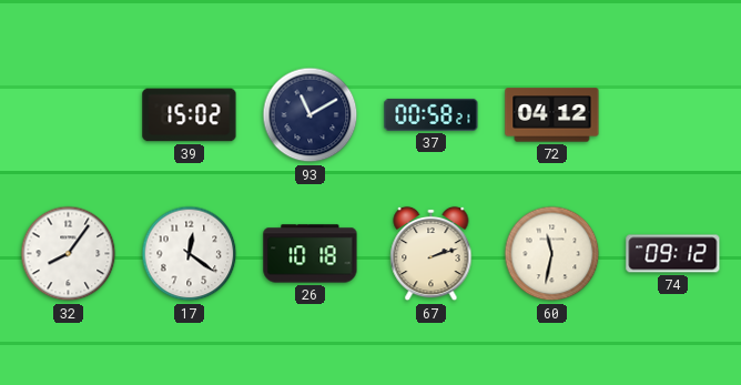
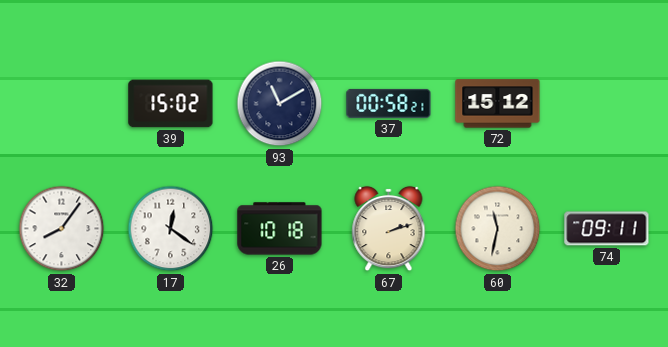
72: 04:12 -> 15:12 (498, 104)
74: 09:12 -> 09:11 (607, 229)
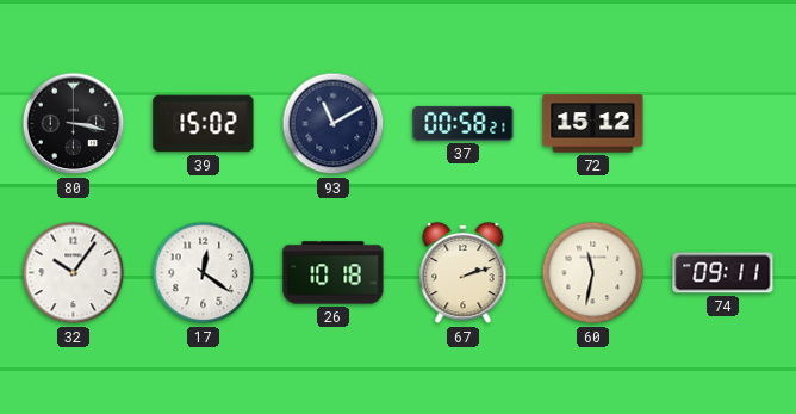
80: none -> 3:17 (74, 124)
32: 8:06 -> 10:06 (74, 273)
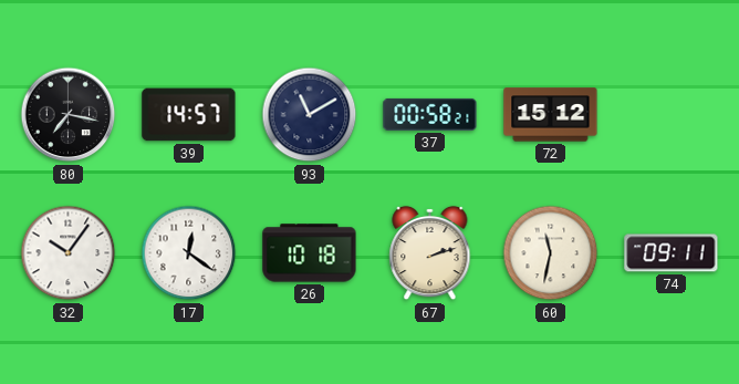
80: 3:17 -> 7:17 (69, 115)
39: 15:02 -> 14:57 (189, 115)
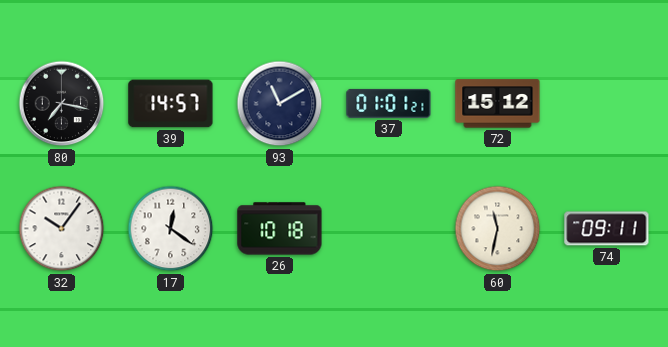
37: 00:58 -> 01:01 (389, 103)
67: 2:12 -> none (430, 253)
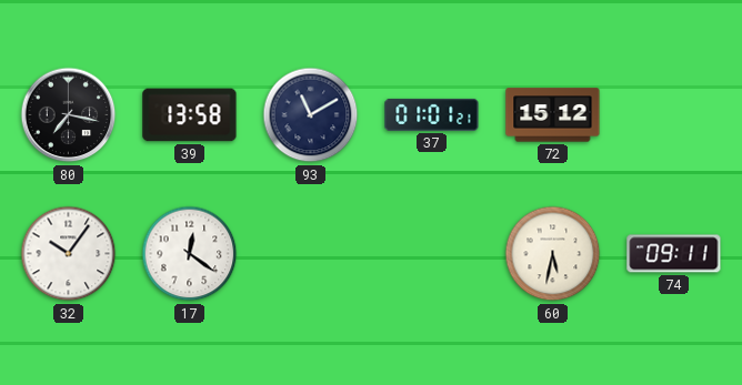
39: 14:57 -> 13:58 (190, 115)
26: 10:18 -> none (280, 229)
60: 11:32 -> 5:32 (553, 254)
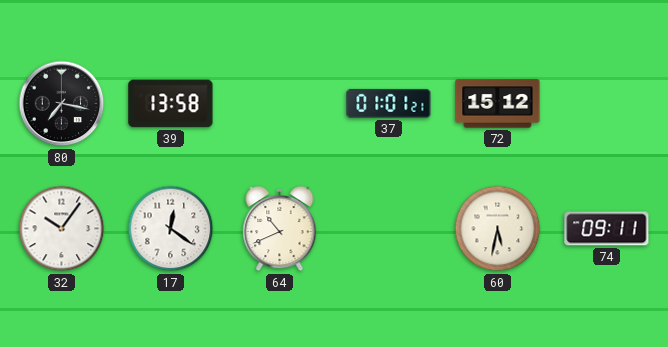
93: 11:10 -> none (311, 115)
64: none -> 10:41 (280, 229)
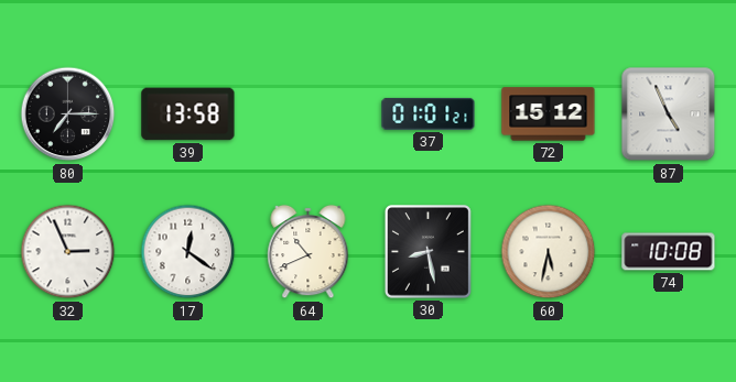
80: 7:17 -> 7:15 (68, 114)
87: none -> 4:56 (669, 114)
32: 10:06 -> 2:56 (68, 252)
30: none -> 8:28 (427, 251)
74: 09:11 -> 10:08 (669, 252)
